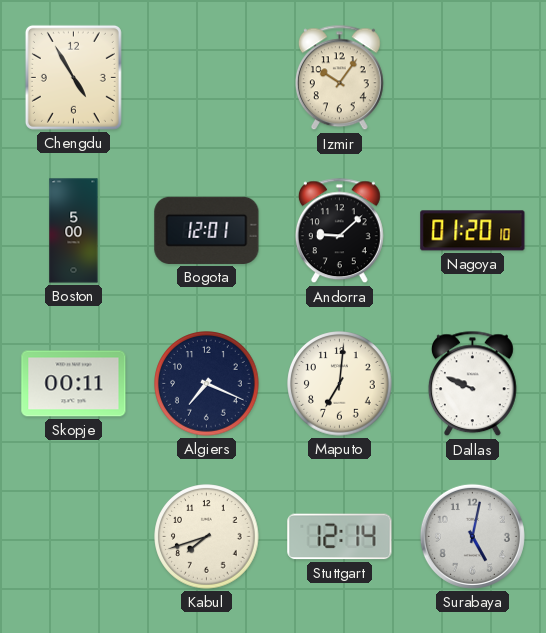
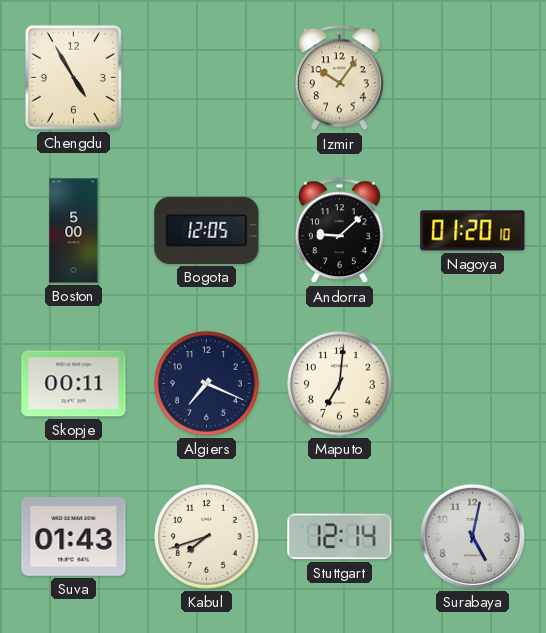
Bogota: 12:01 -> 12:05 (207, 230)
Dallas: 9:49 -> none (472, 384)
Suva: none -> 01:43 (74, 537)
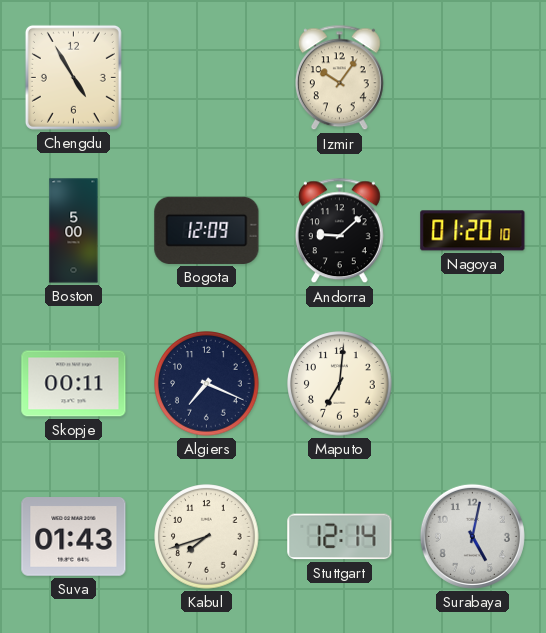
Bogota: 12:05 -> 12:09 (207, 230)
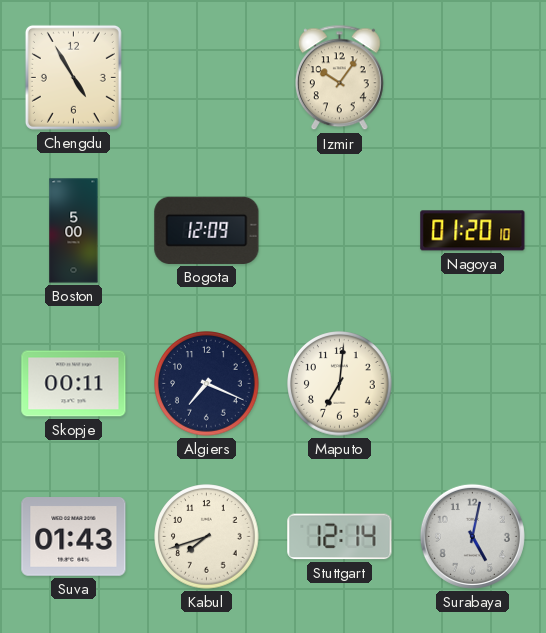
Andorra: 9:08 -> none (339, 231)
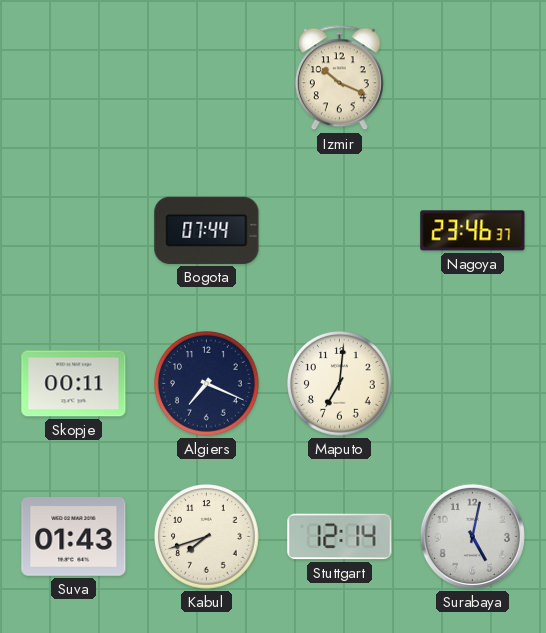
Chengdu: 4:55 -> none (73, 77)
Izmir: 10:06 -> 10:19 (339, 78)
Boston: 5:00 -> none (74, 231)
Bogota: 12:09 -> 07:44 (207, 230)
Nagoya: 01:20 -> 23:46 (473, 231)
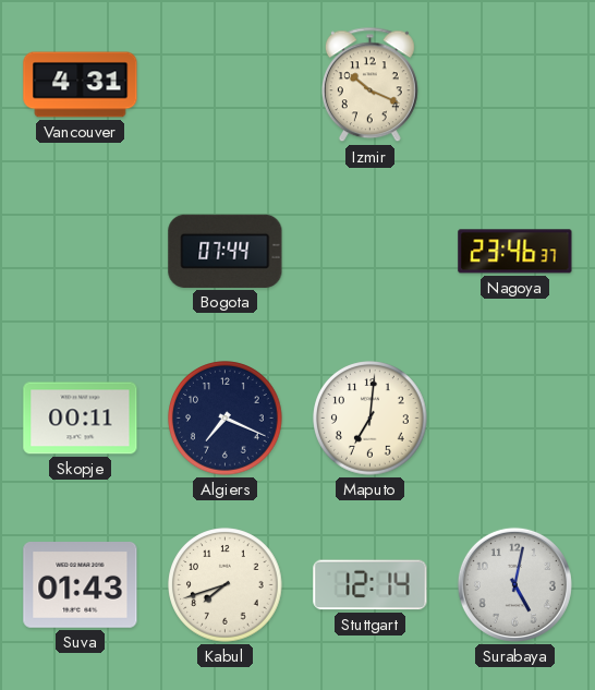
Vancouver: none -> 4:31 (81, 85)
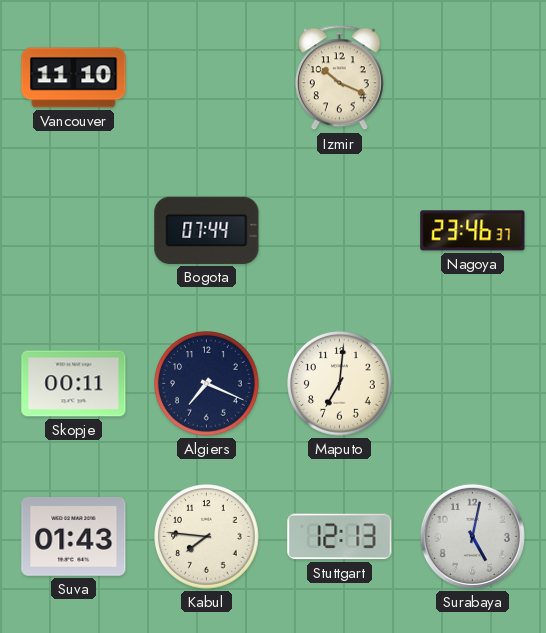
Vancouver: 4:31 -> 11:10 (74, 78)
Kabul: 7:42 -> 7:46 (207, 537)
Stuttgart: 12:14 -> 12:13 (340, 537)
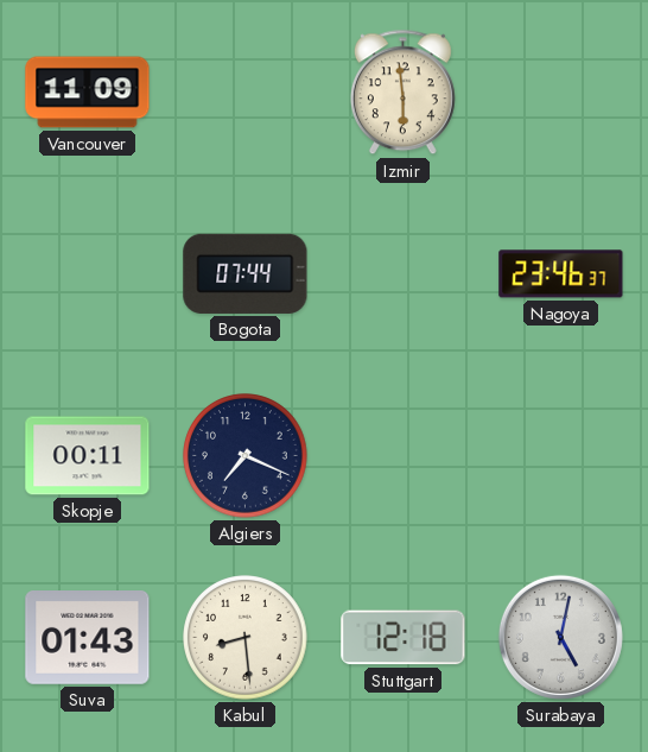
Vancouver: 11:10 -> 11:09 (88, 93)
Izmir: 10:19 -> 5:59 (402, 93)
Maputo: 7:01 -> none (340, 384)
Kabul: 7:46 -> 8:29 (246, 638)
Stuttgart: 12:13 -> 12:18 (404, 638)
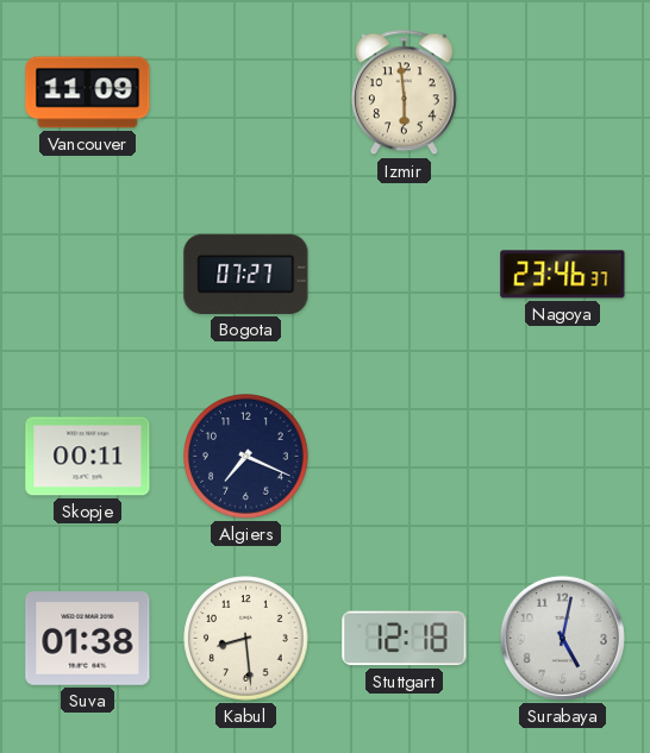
Bogota: 07:44 -> 07:27 (246, 274)
Suva: 01:43 -> 01:38 (88, 639)
